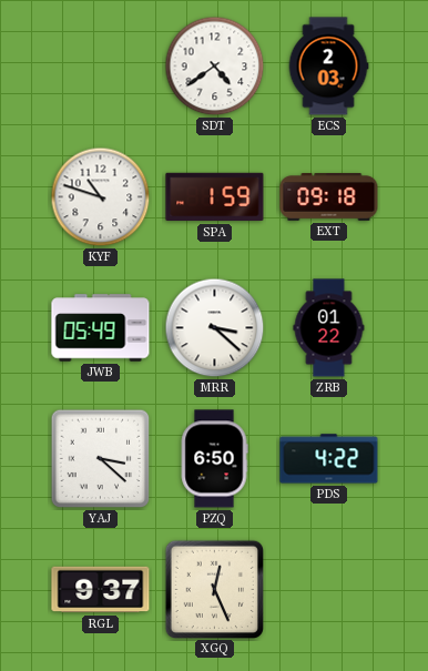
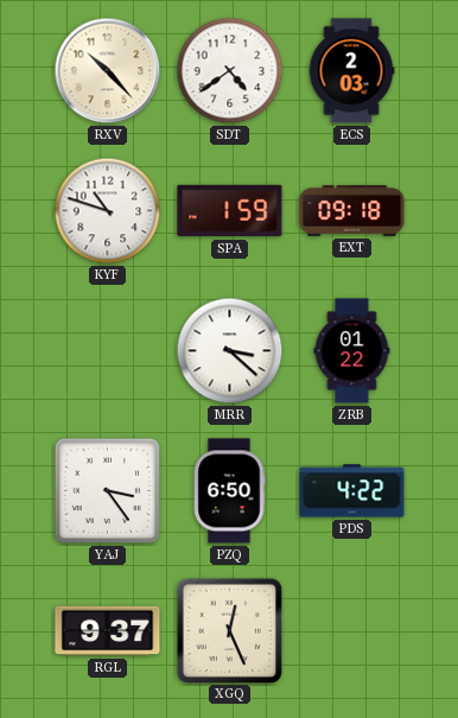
RXV: none -> 10:23 (108, 71)
JWB: 05:49 -> none (101, 328)
YAJ: 3:22 -> 3:24 (108, 491)
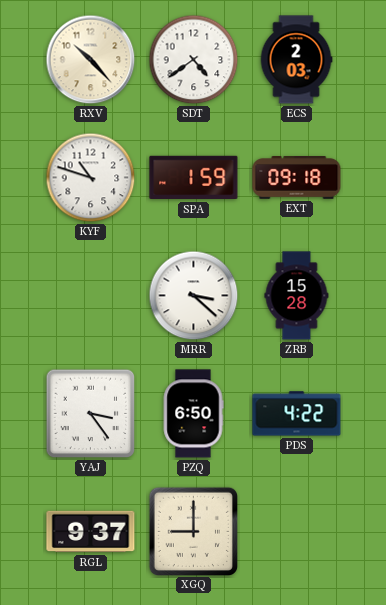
ZRB: 01:22 -> 15:28 (297, 296)
XGQ: 12:26 -> 9:00 (193, 531)
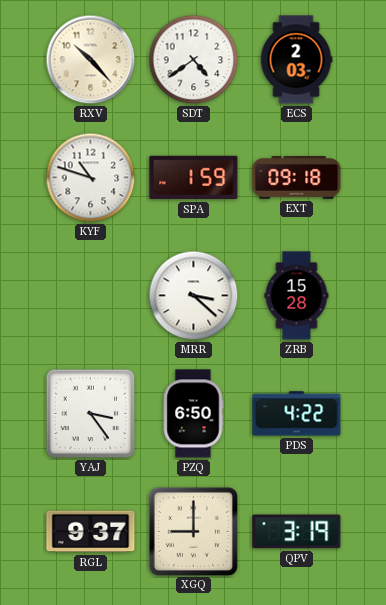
QPV: none -> 3:19 (297, 532)
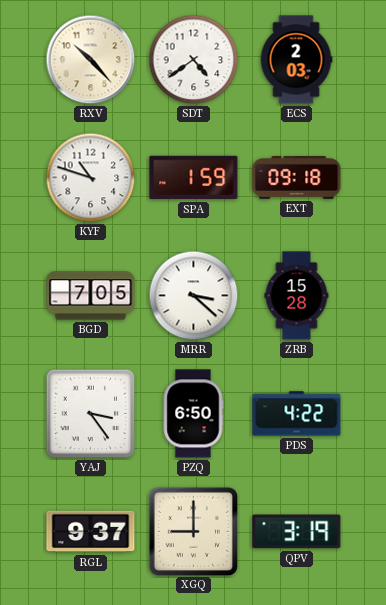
BGD: none -> 7:05 (91, 296)
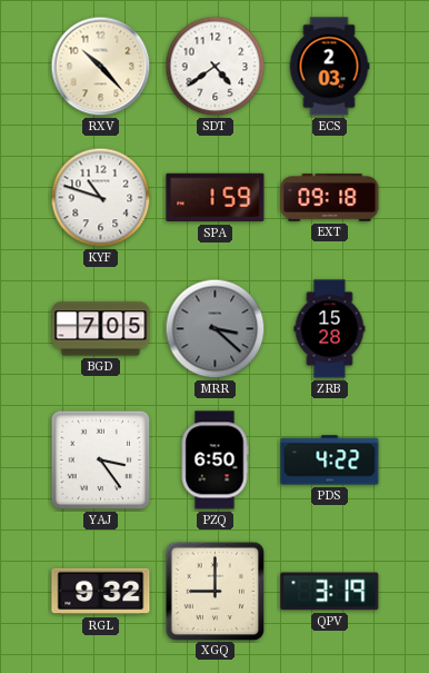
MRR dial: white -> grey (216, 329)
RGL: 9:37 -> 9:32 (101, 592)
